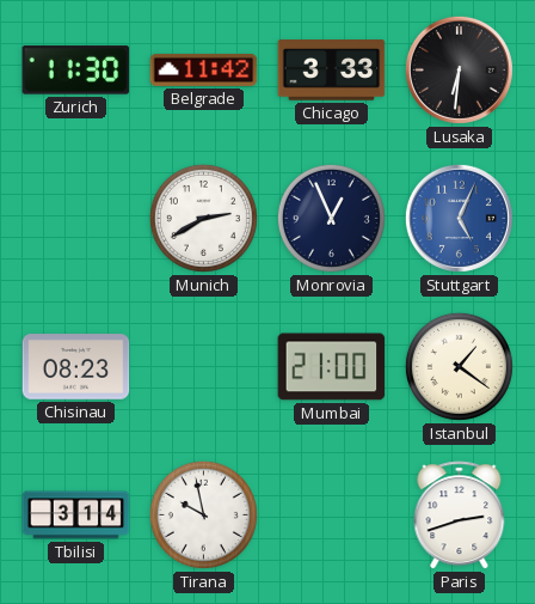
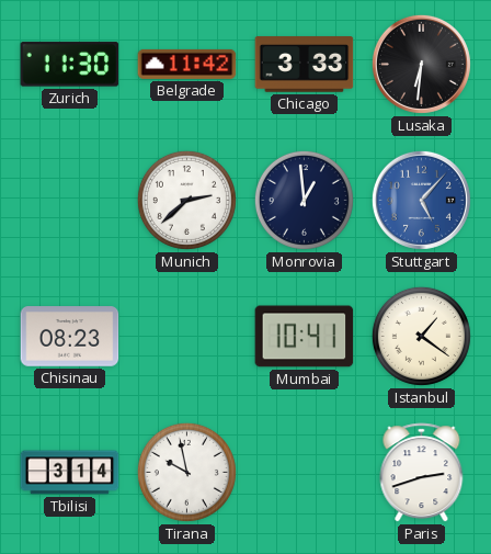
Munich: 2:40 -> 2:38 (186, 200)
Monrovia: 12:56 -> 12:59 (304, 200)
Stuttgart: 5:04 -> 5:07 (421, 200)
Mumbai: 21:00 -> 10:41 (305, 337)
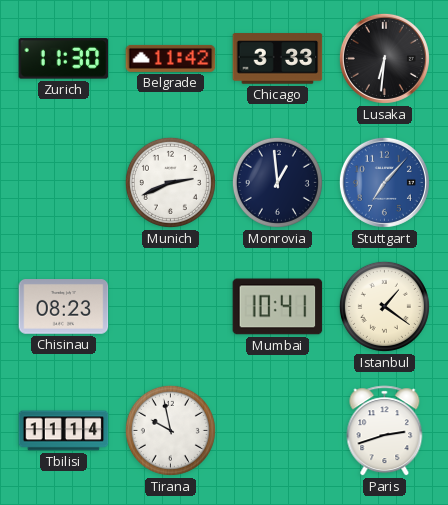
Munich: 2:38 -> 2:41 (170, 182)
Stuttgart: 5:07 -> 7:07 (384, 182)
Tbilisi: 3:14 -> 11:14 (64, 431)
